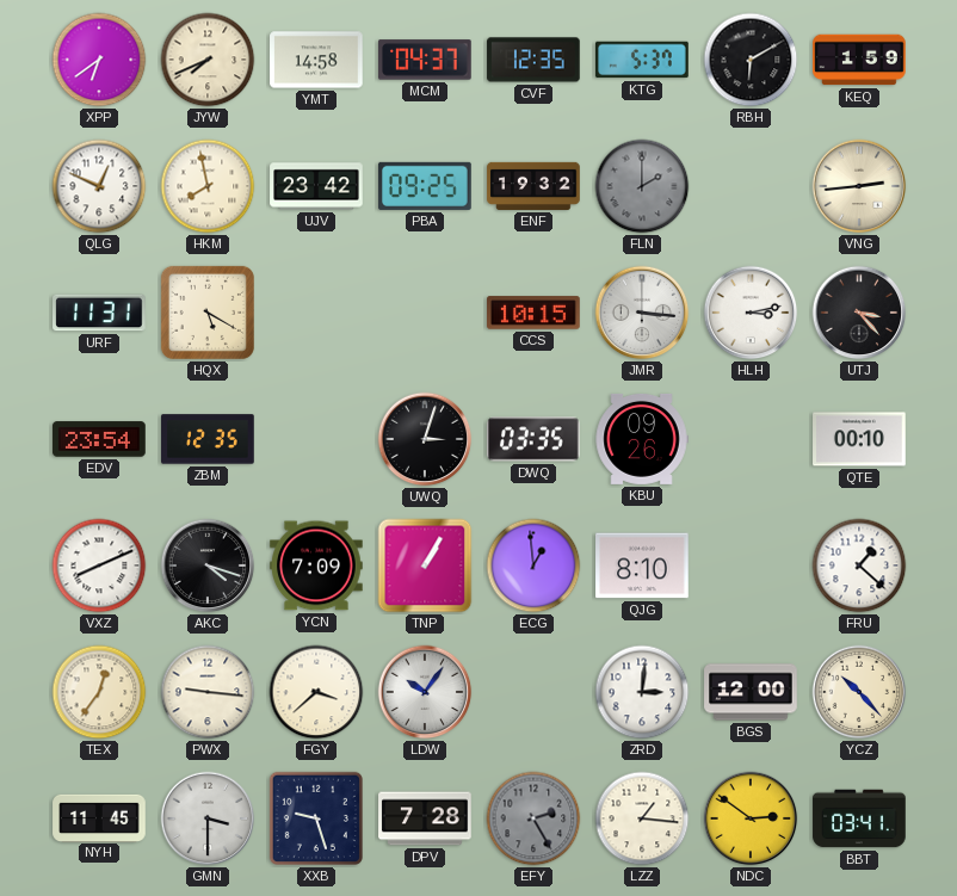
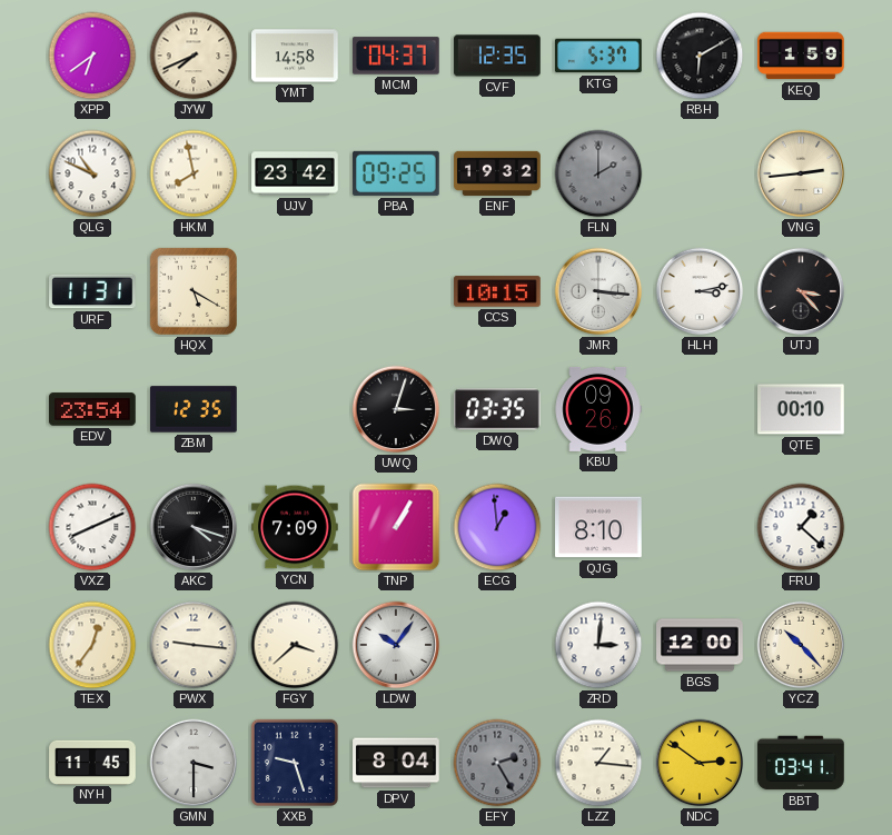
QLG: 12:49 -> 10:49 (92, 173)
DPV: 7:28 -> 8:04 (396, 763)
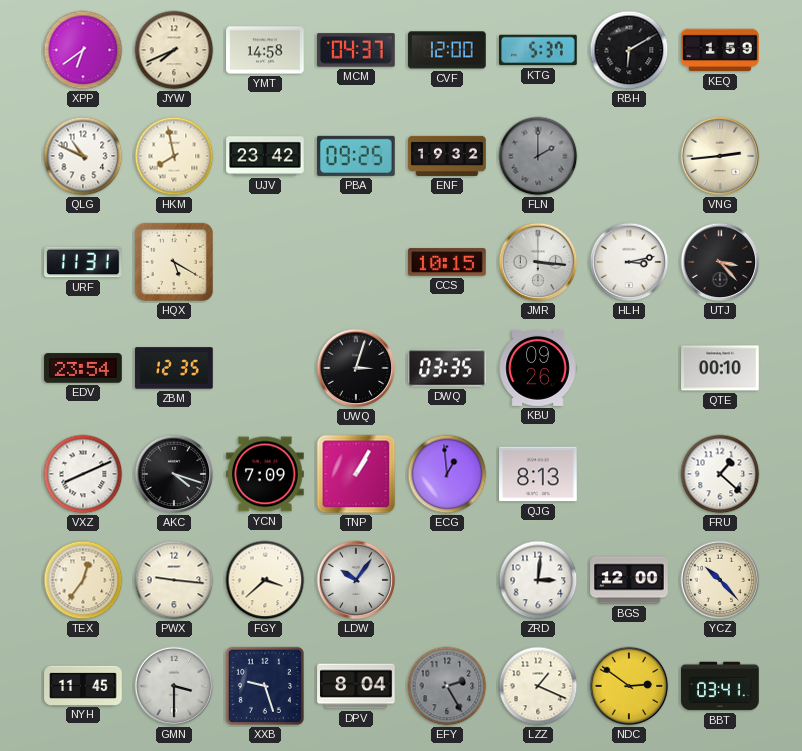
CVF: 12:35 -> 12:00 (447, 50)
QJG: 8:10 -> 8:13 (538, 474)
LZZ: 1:16 -> 1:19 (538, 686)
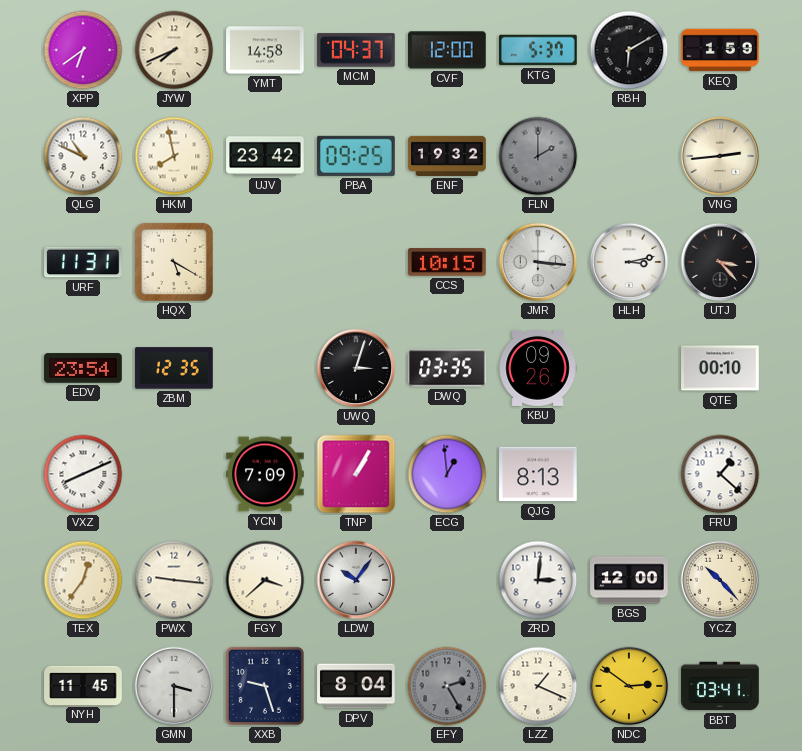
AKC: 4:18 -> none (174, 474)
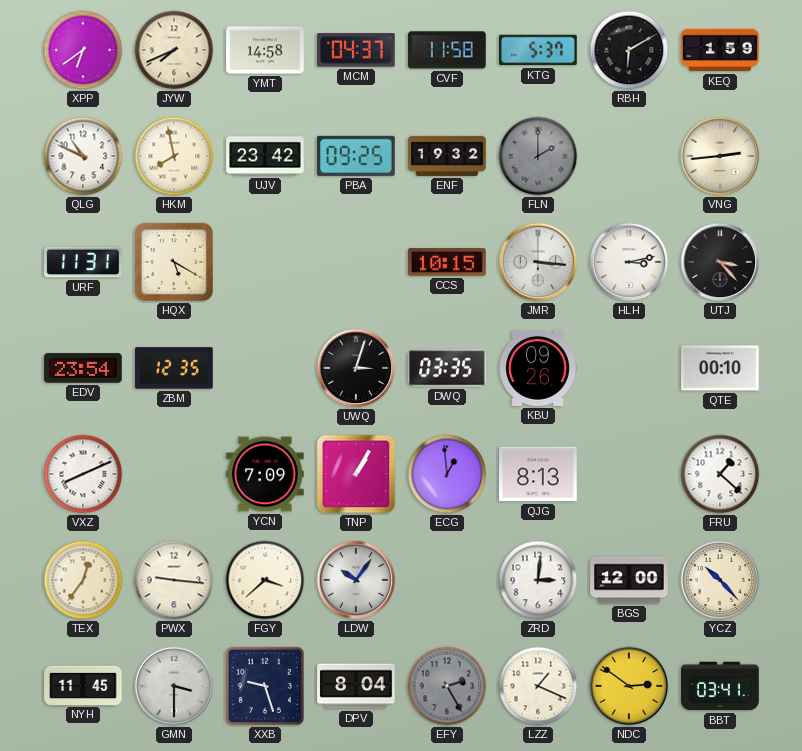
CVF: 12:00 -> 11:58 (447, 50)
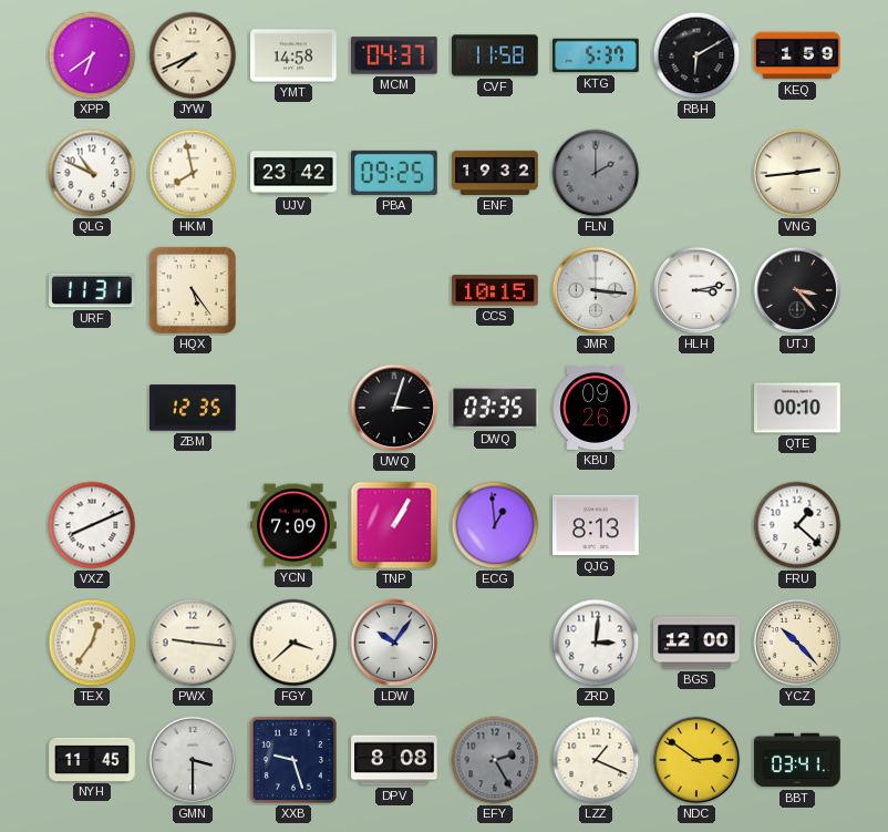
HQX: 5:20 -> 5:24 (193, 290)
EDV: 23:54 -> none (83, 368)
DPV: 8:04 -> 8:08 (394, 760)
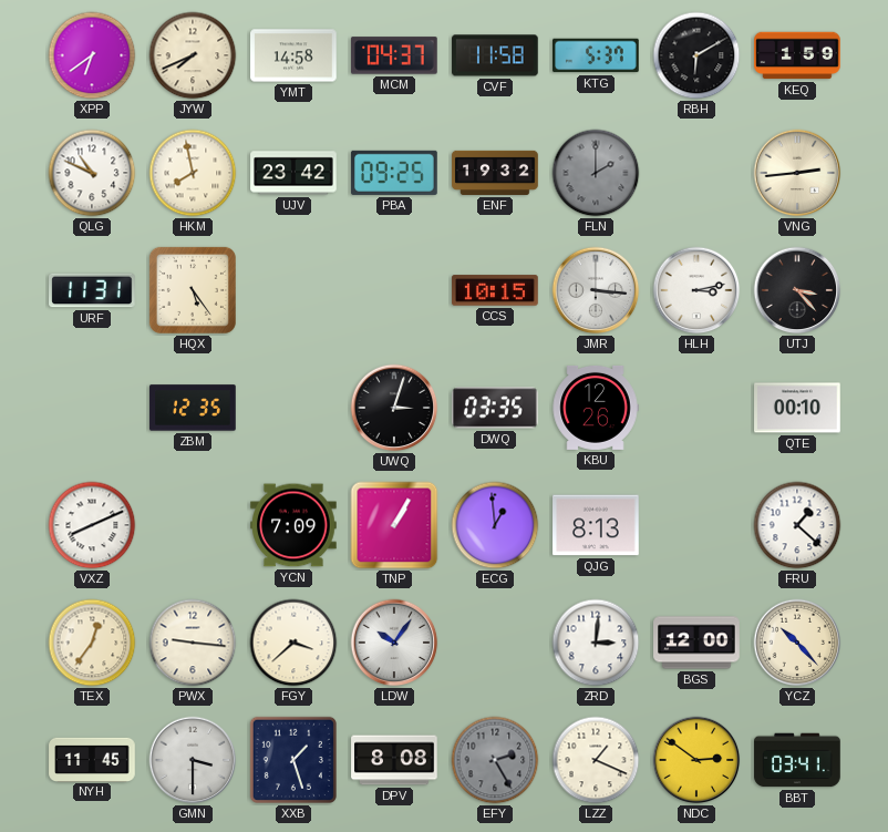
KBU: 09:26 -> 12:26 (596, 408)
XXB: 9:27 -> 1:27 (293, 760)
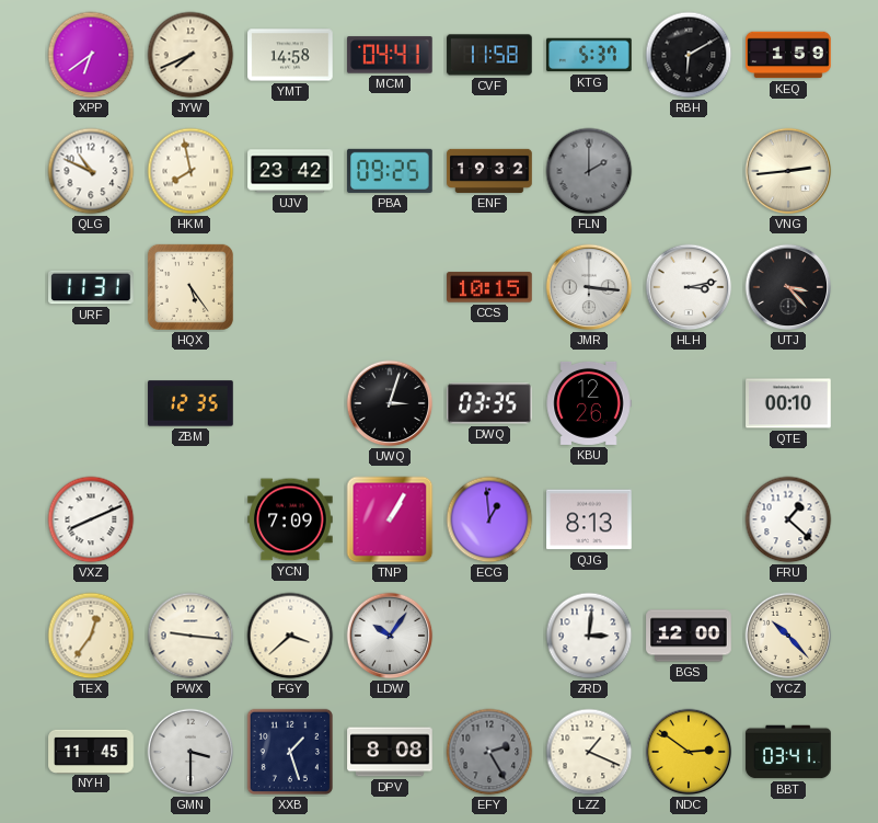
MCM: 04:37 -> 04:41 (390, 55)
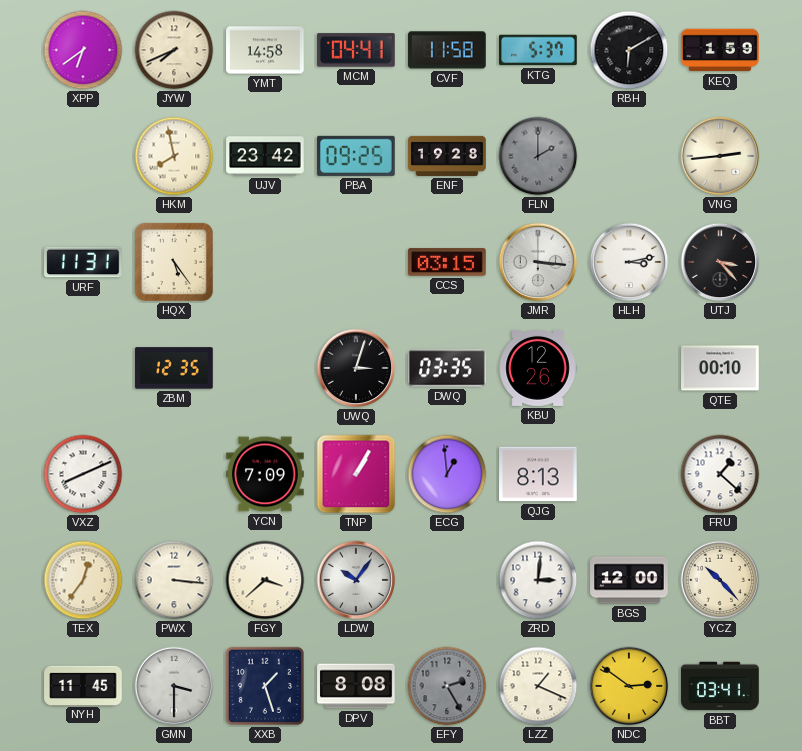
QLG: 10:49 -> none (91, 171)
ENF: 19:32 -> 19:28 (447, 156)
CCS: 10:15 -> 03:15 (447, 262)
PWX: 9:16 -> 3:16 (174, 580)
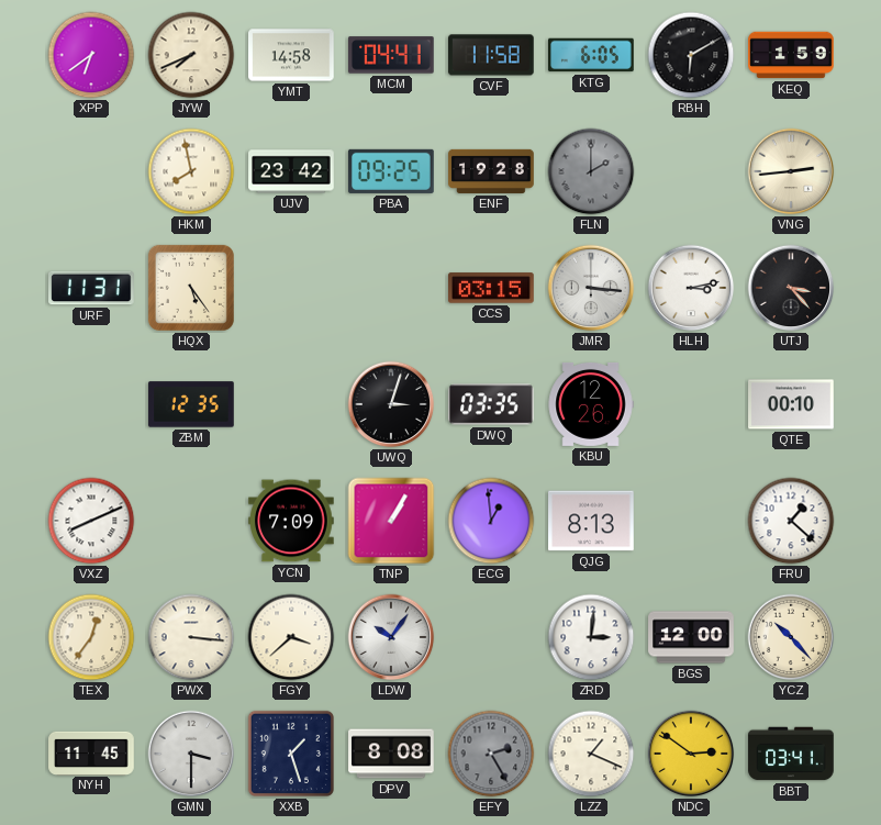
KTG: 5:37 -> 6:05 (591, 55)
